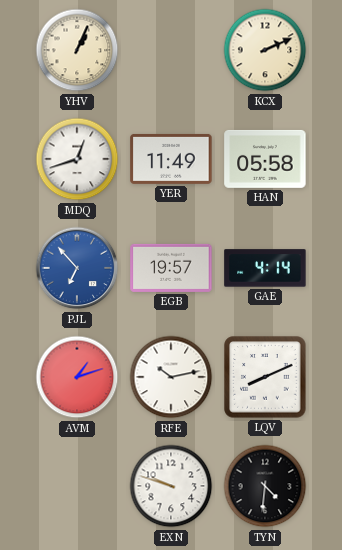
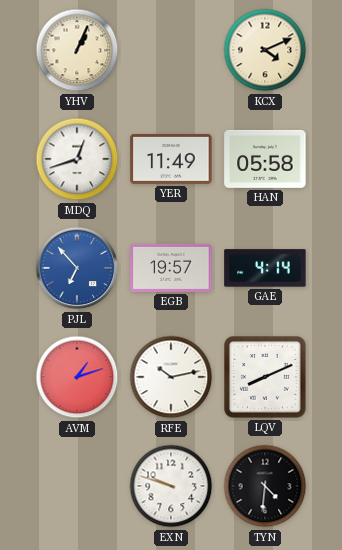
KCX: 2:11 -> 4:11 (265, 50)
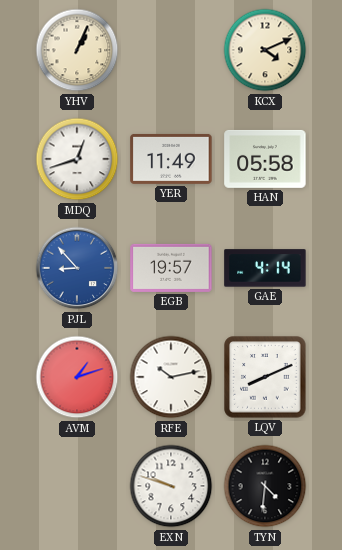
PJL: 6:53 -> 8:53 (77, 268)
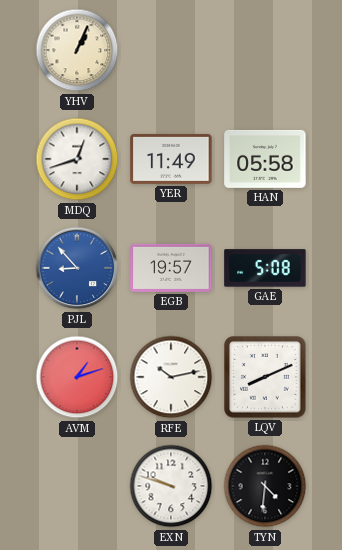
KCX: 4:11 -> none (265, 50)
GAE: 4:14 -> 5:08 (265, 268)
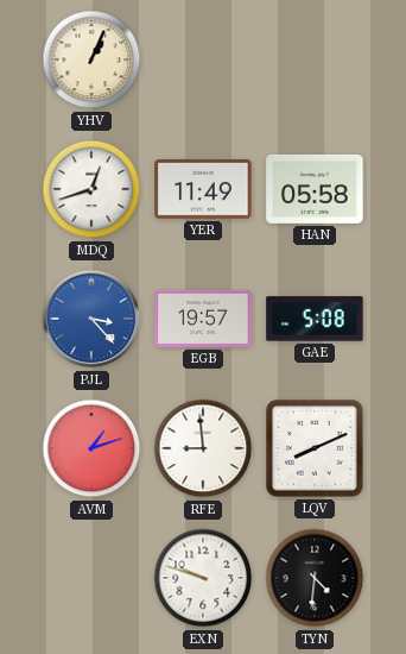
PJL: 8:53 -> 3:23 (91, 319)
RFE: 10:13 -> 8:59 (203, 448)
